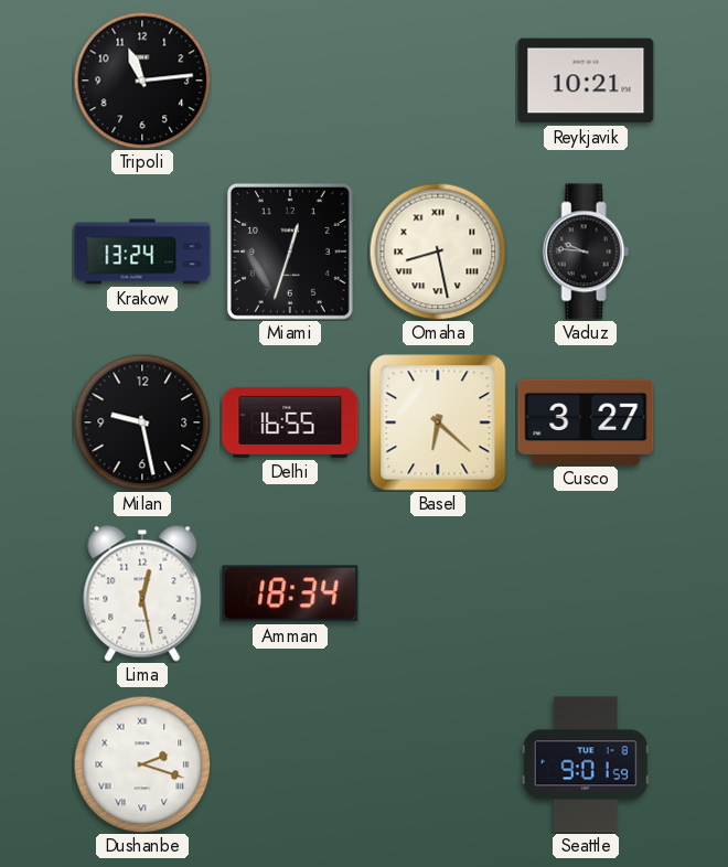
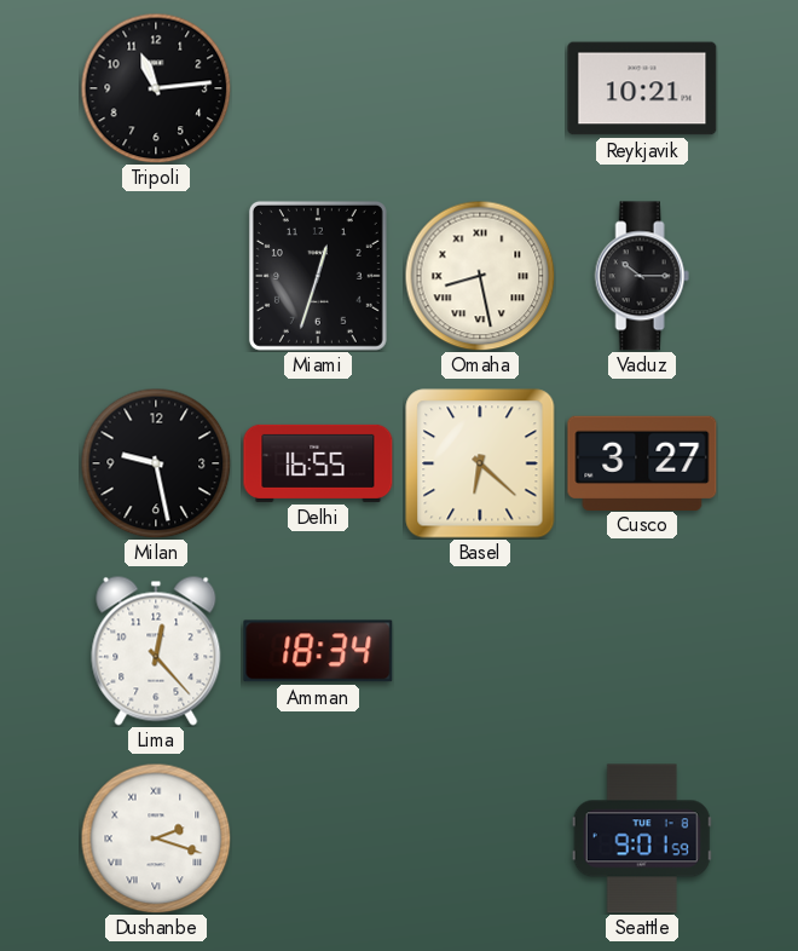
Krakow: 13:24 -> none (142, 251)
Vaduz: 9:46 -> 10:15 (642, 276)
Lima: 12:28 -> 12:23 (156, 651)
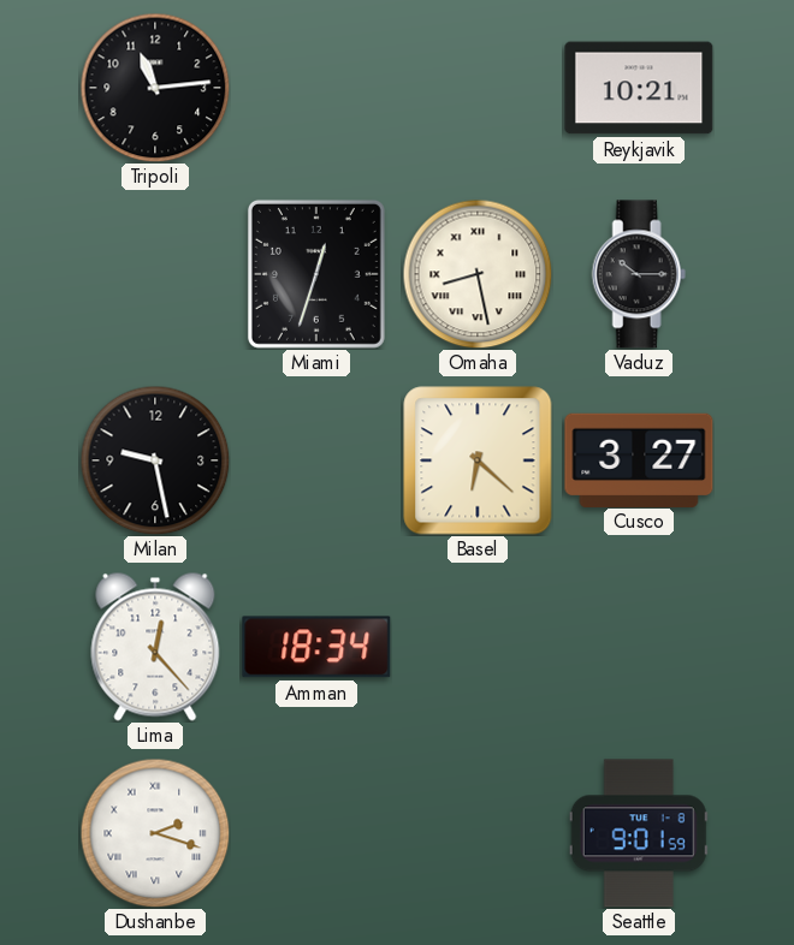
Delhi: 16:55 -> none (318, 463)
